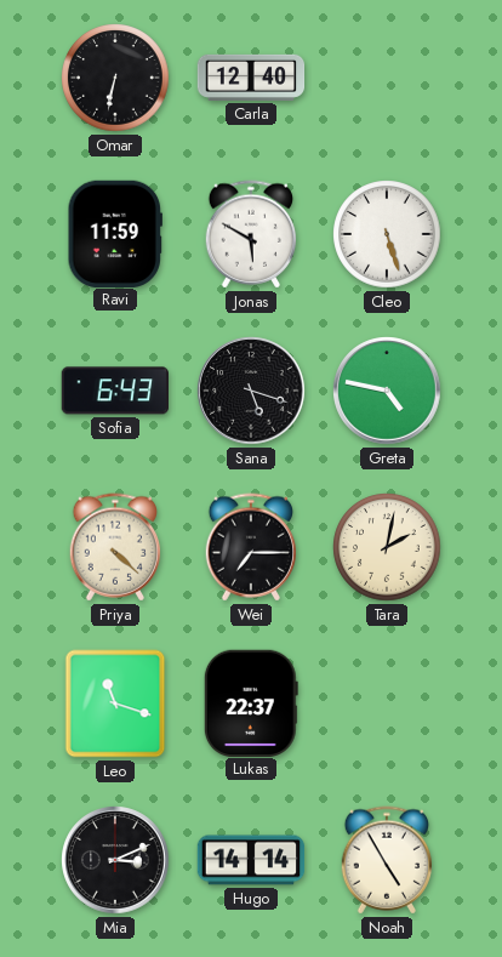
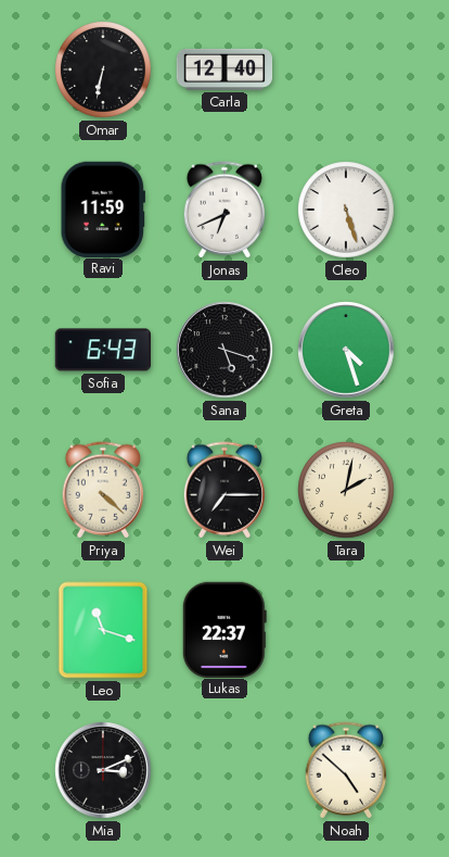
Jonas: 5:50 -> 6:41 (224, 210)
Greta: 4:47 -> 4:27 (346, 350)
Hugo: 14:14 -> none (251, 860)
Noah: 4:55 -> 4:52 (346, 770)
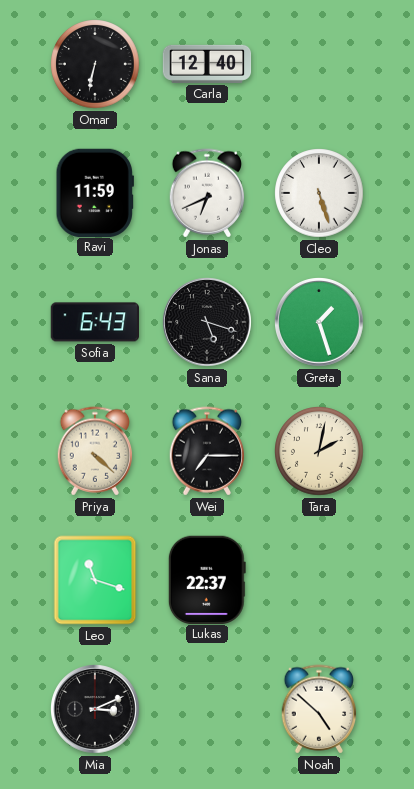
Greta: 4:27 -> 1:27 (319, 322)
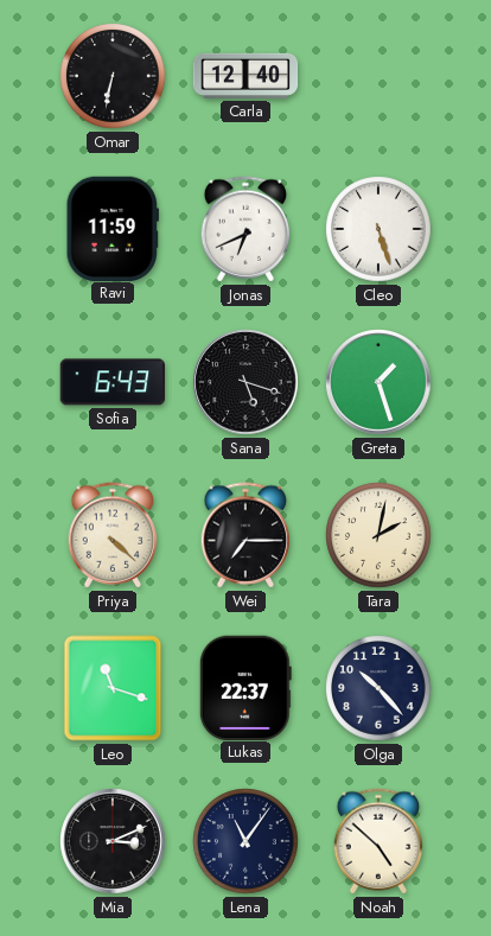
Olga: none -> 10:23 (378, 688)
Lena: none -> 11:06 (245, 841)
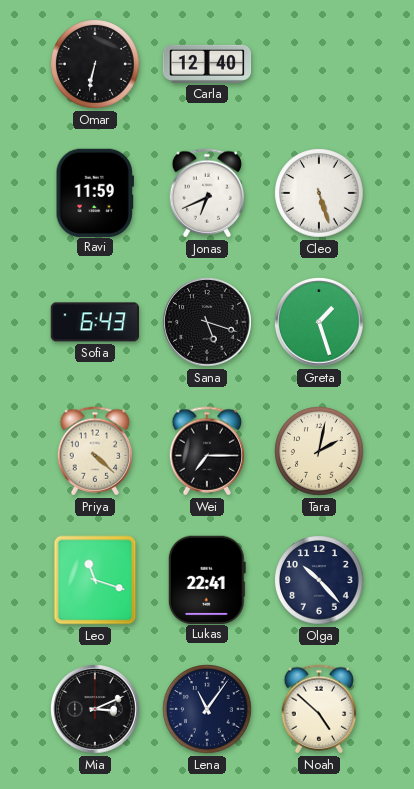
Lukas: 22:37 -> 22:41 (207, 579)
